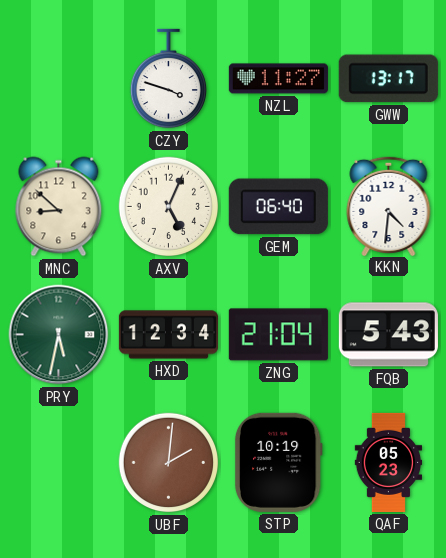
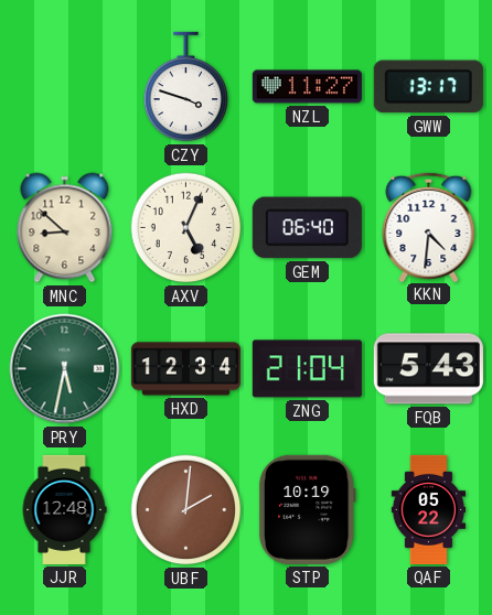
JJR: none -> 12:48 (64, 509)
QAF: 05:23 -> 05:22 (429, 509)
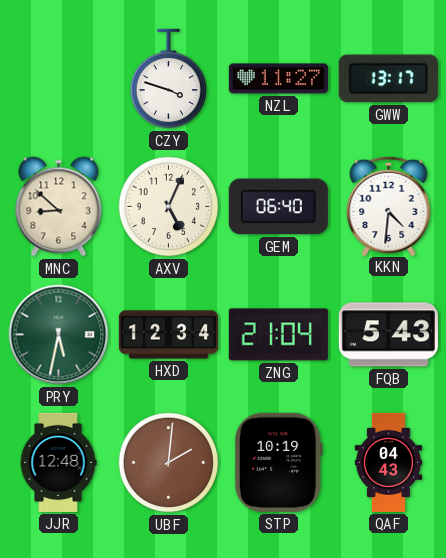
QAF: 05:22 -> 04:43 (389, 462)
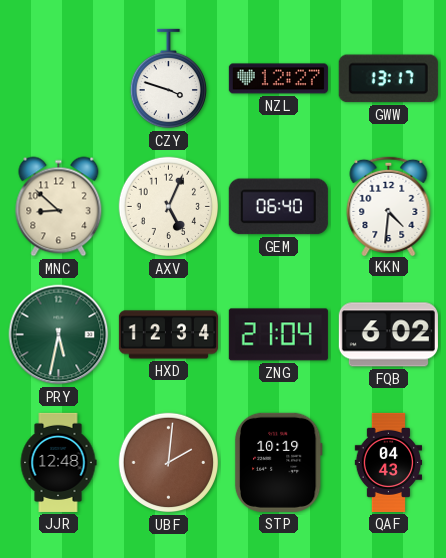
NZL: 11:27 -> 12:27 (278, 79)
FQB: 5:43 -> 6:02 (388, 335)
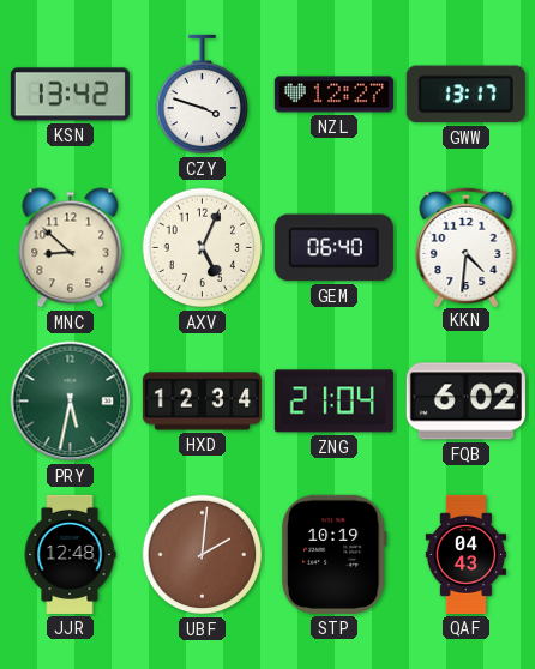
KSN: none -> 13:42 (70, 95)
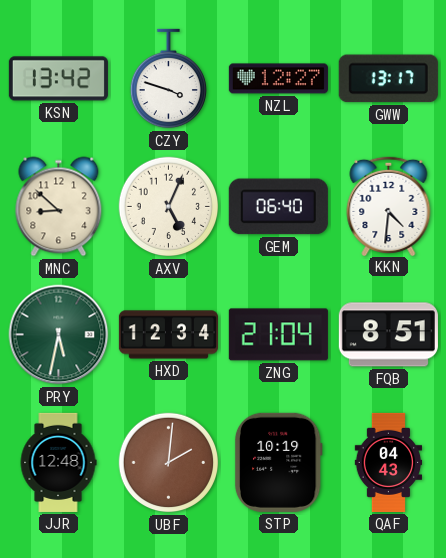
FQB: 6:02 -> 8:51 (388, 335)
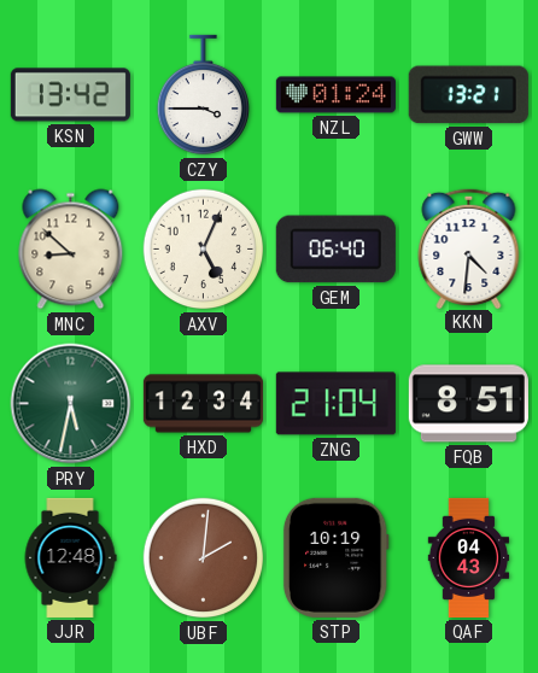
CZY: 3:48 -> 3:45 (203, 95)
NZL: 12:27 -> 01:24 (335, 95)
GWW: 13:17 -> 13:21 (468, 95)
